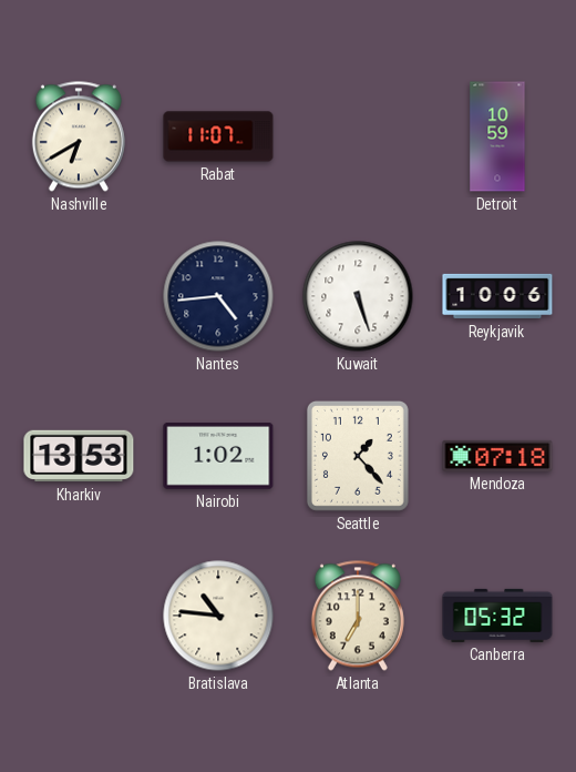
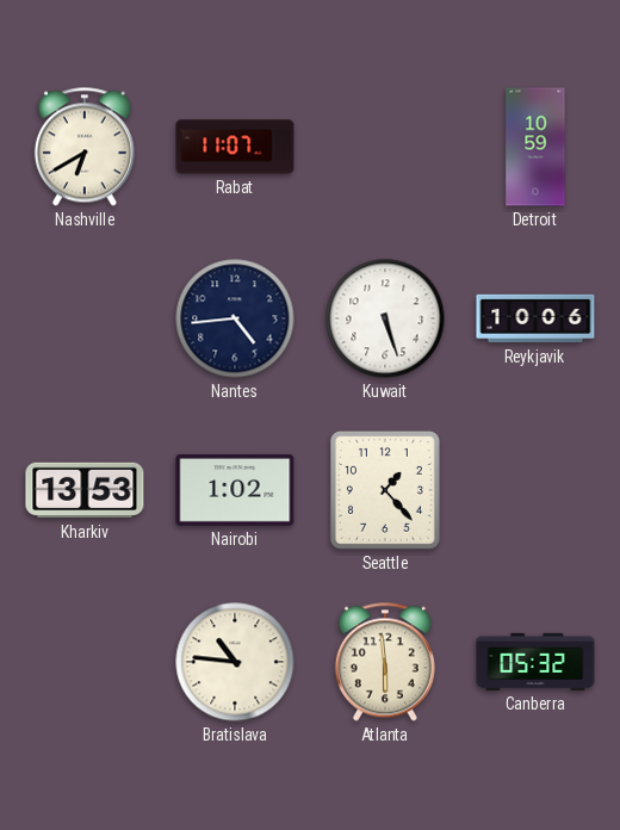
Mendoza: 07:18 -> none (497, 456)
Atlanta: 7:00 -> 5:59 (385, 662)
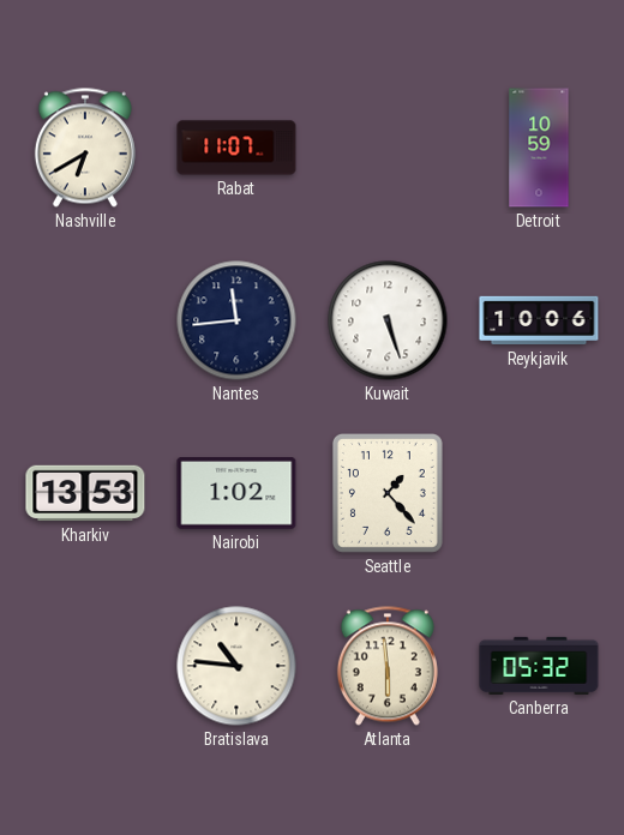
Nantes: 4:44 -> 11:44 (236, 320)
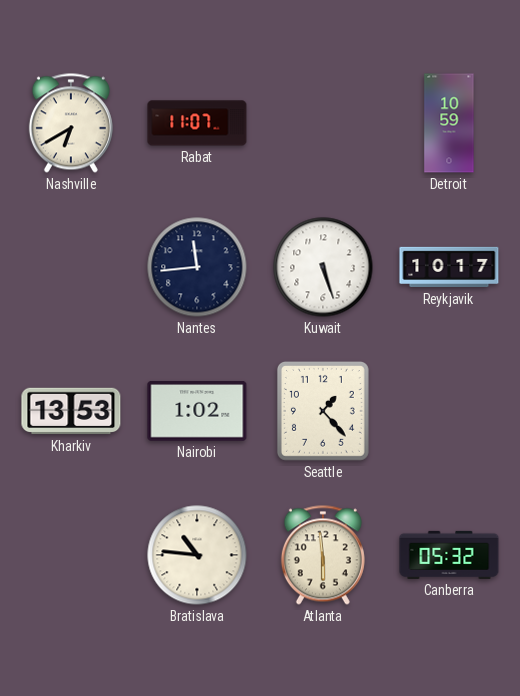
Reykjavik: 10:06 -> 10:17 (449, 267)
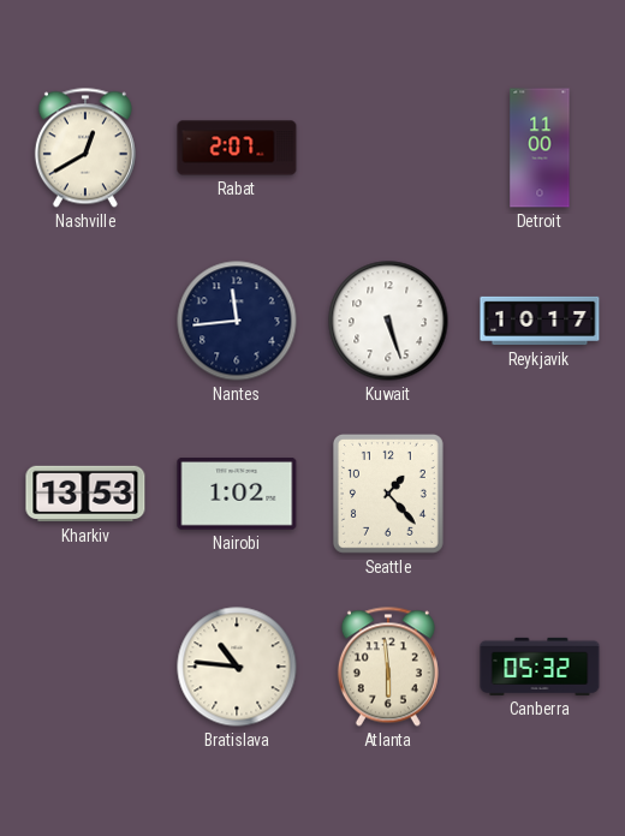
Nashville: 6:40 -> 12:40 (85, 148)
Rabat: 11:07 -> 2:07 (237, 148)
Detroit: 10:59 -> 11:00 (540, 148)
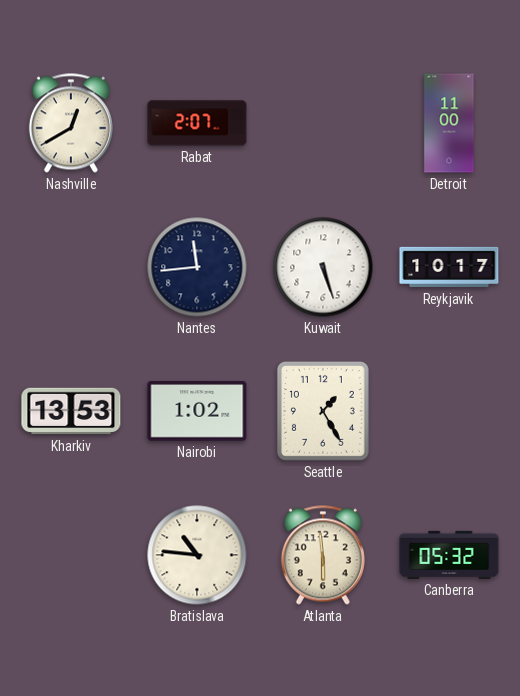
Seattle: 1:23 -> 1:25 (323, 411)
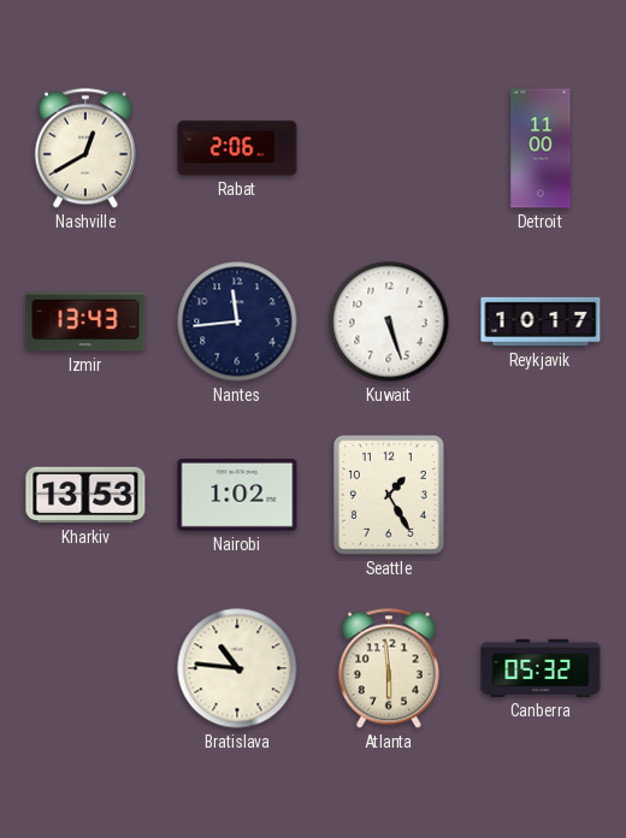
Rabat: 2:07 -> 2:06 (237, 148)
Izmir: none -> 13:43 (85, 321)
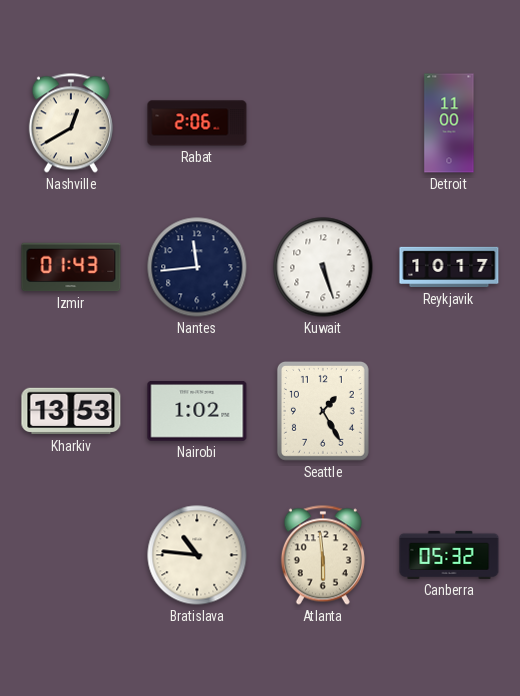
Izmir: 13:43 -> 01:43 (71, 267)
